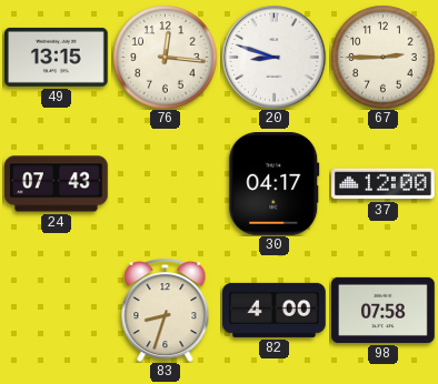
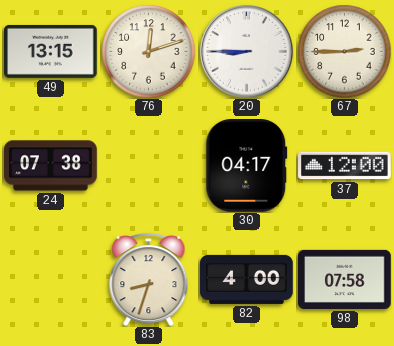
76: 12:16 -> 12:12 (148, 51)
20: 8:48 -> 8:45 (246, 51)
24: 07:43 -> 07:38 (51, 166)
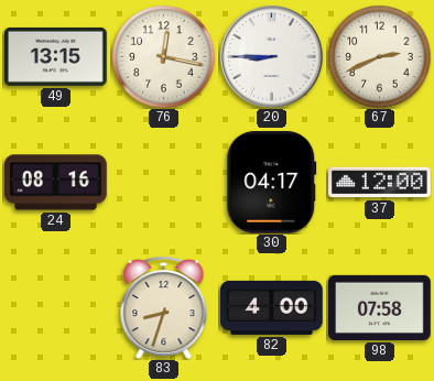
76: 12:12 -> 12:17 (163, 56)
67: 2:45 -> 2:41 (379, 56)
24: 07:38 -> 08:16 (56, 183)
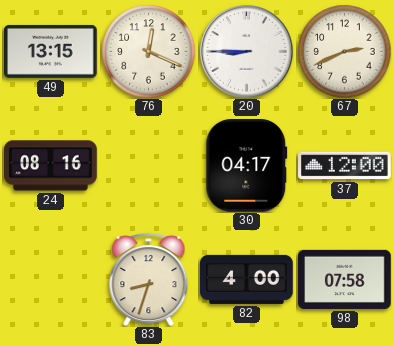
76: 12:17 -> 12:19 (148, 51)
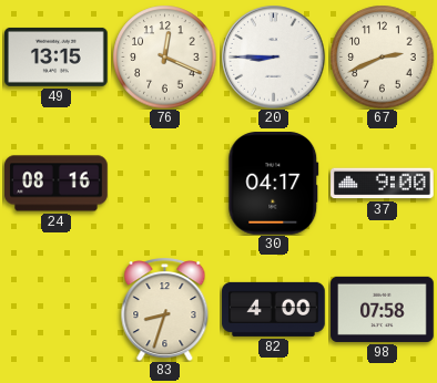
37: 12:00 -> 9:00 (383, 184)
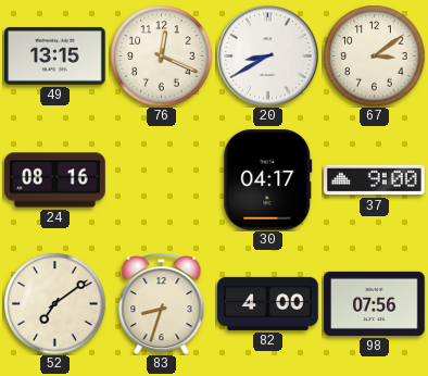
20: 8:45 -> 8:40 (267, 55)
67: 2:41 -> 3:09 (374, 55)
52: none -> 7:09 (54, 303)
98: 07:58 -> 07:56 (375, 303)
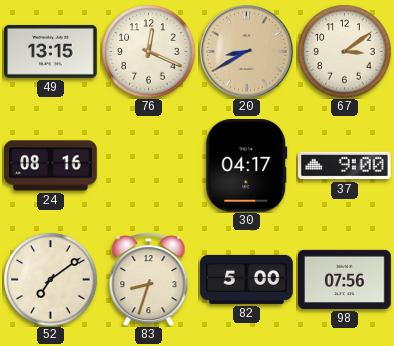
20 dial: white -> champagne (246, 51)
82: 4:00 -> 5:00 (247, 279)
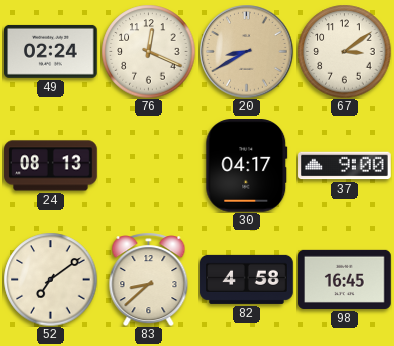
49: 13:15 -> 02:24 (51, 51)
24: 08:16 -> 08:13 (51, 166)
83: 8:33 -> 8:38 (149, 279)
82: 5:00 -> 4:58 (247, 279)
98: 07:56 -> 16:45 (345, 279)
